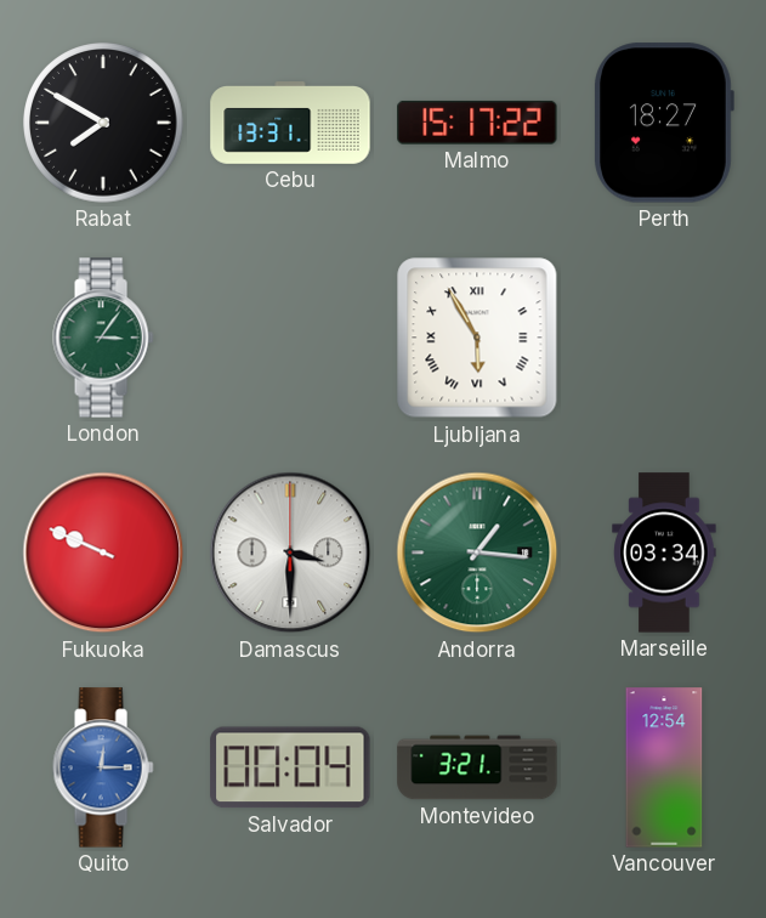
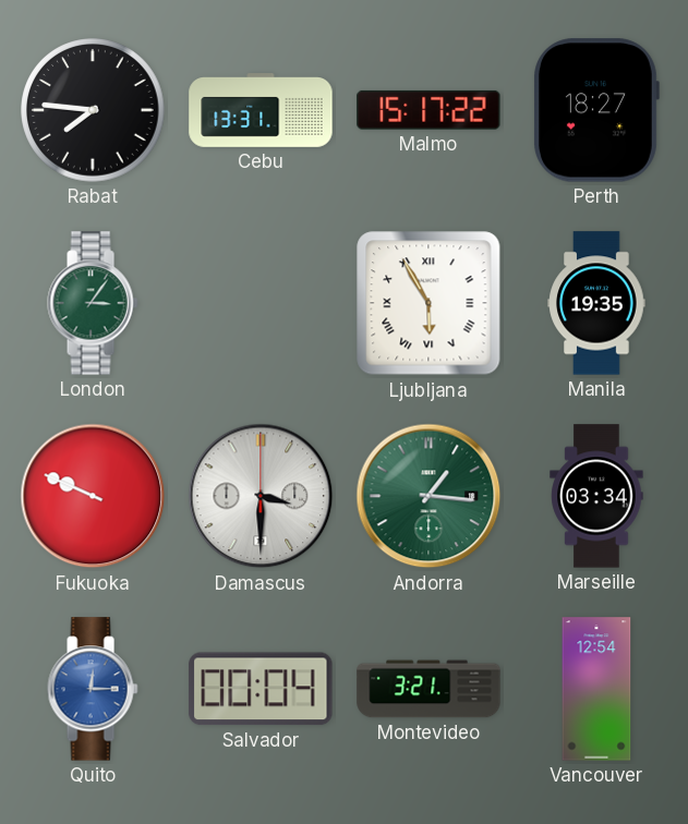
Rabat: 7:50 -> 7:46 (93, 110)
Manila: none -> 19:35 (596, 303)
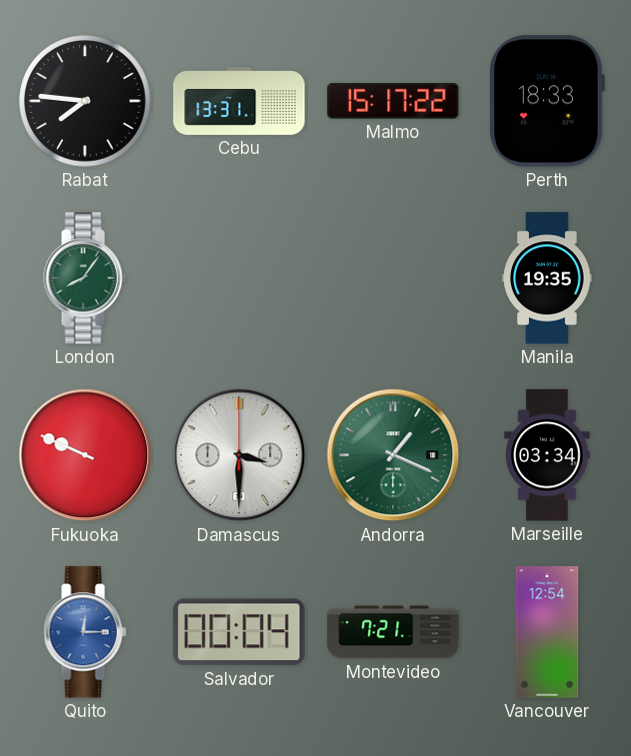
Perth: 18:27 -> 18:33 (547, 101)
London: 3:06 -> 8:06 (85, 278)
Ljubljana: 5:55 -> none (429, 303)
Andorra: 1:16 -> 1:19 (393, 455)
Montevideo: 3:21 -> 7:21 (393, 632)
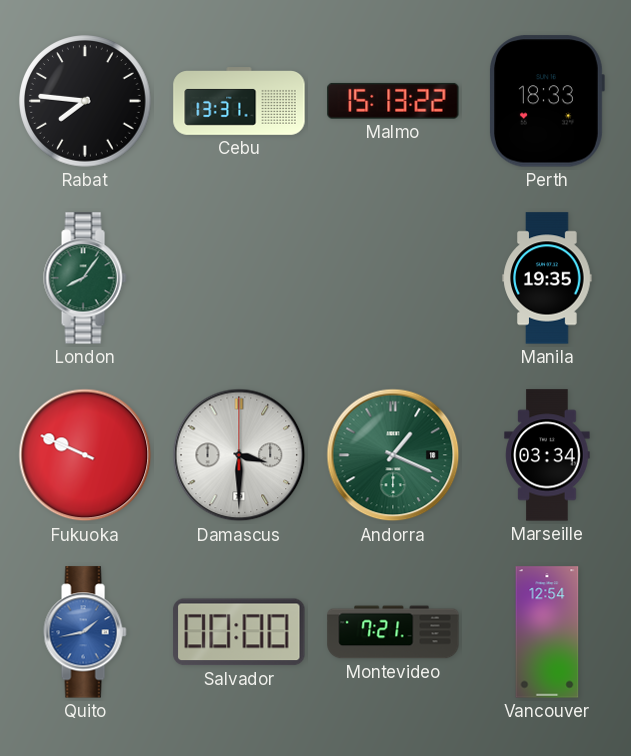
Malmo: 15:17 -> 15:13 (393, 101)
Quito: 12:15 -> 1:43 (85, 632)
Salvador: 00:04 -> 00:00 (239, 632)
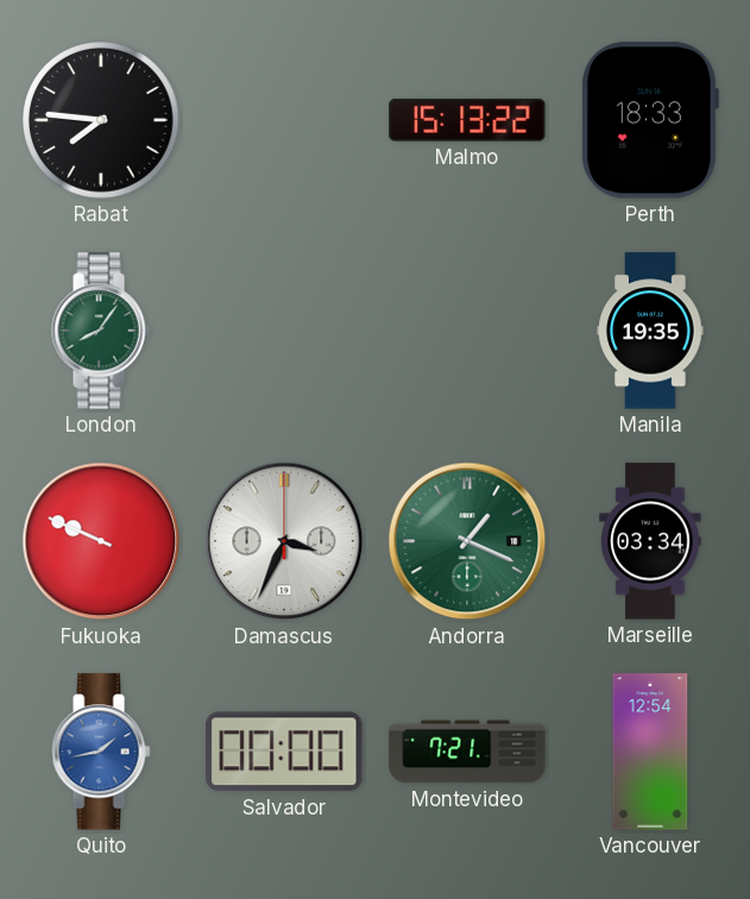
Cebu: 13:31 -> none (239, 101)
Damascus: 3:30 -> 3:34 (284, 541)
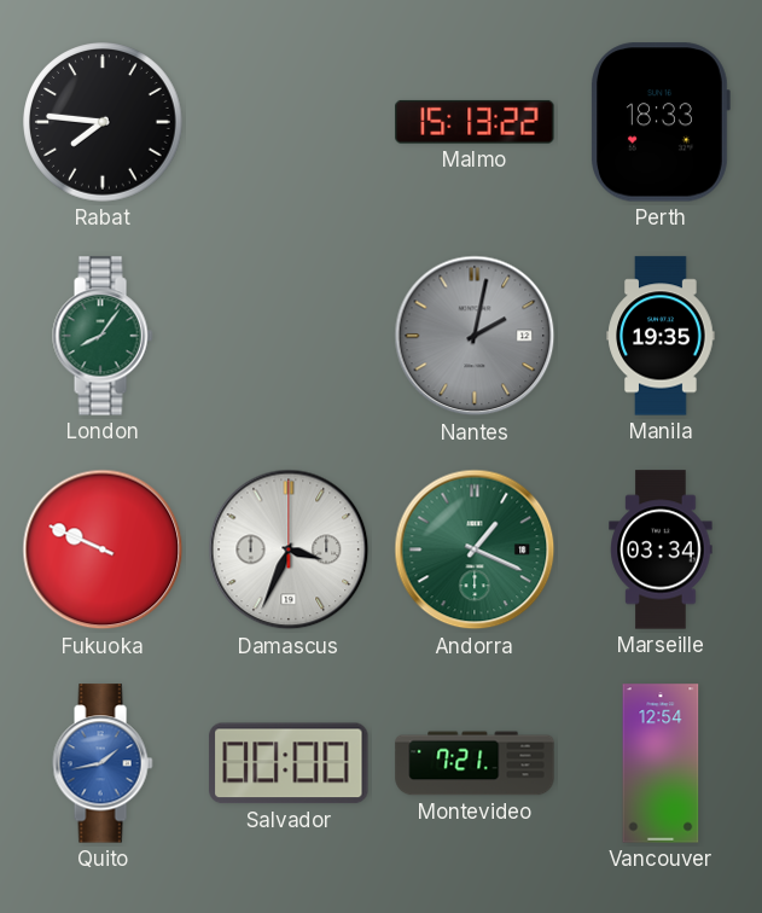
Nantes: none -> 2:02 (475, 336)
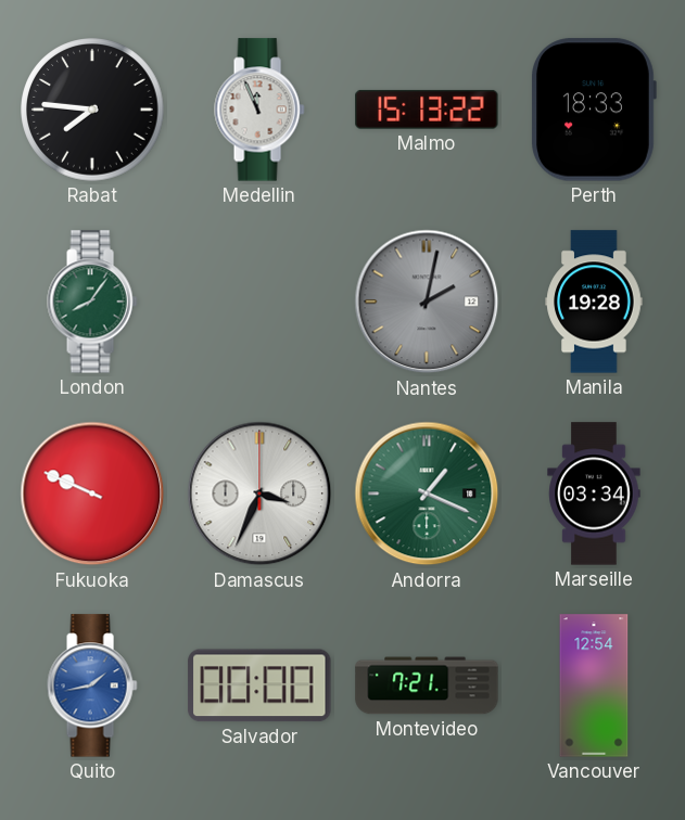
Medellin: none -> 11:56 (259, 110)
Manila: 19:35 -> 19:28 (594, 302)
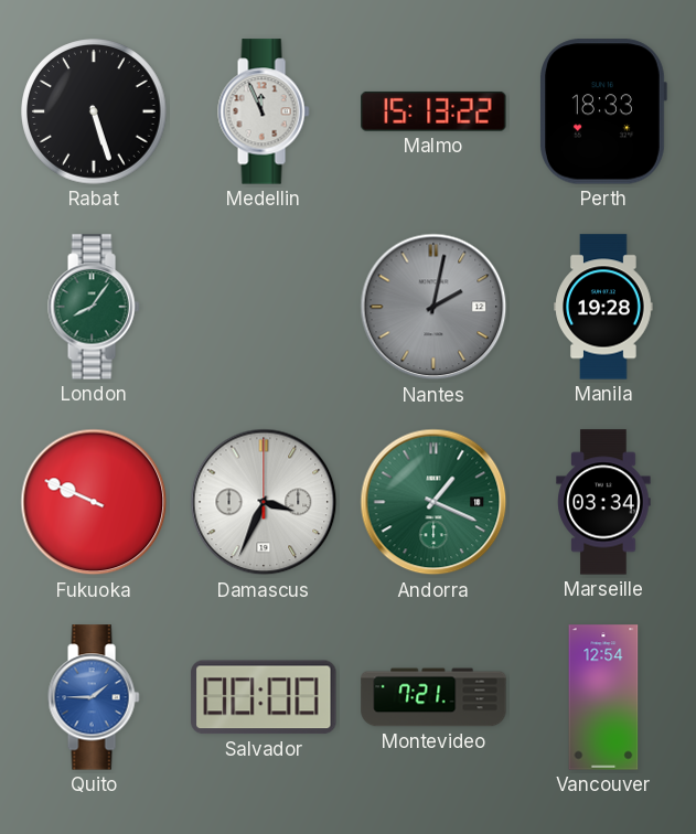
Rabat: 7:46 -> 5:27 (94, 111)
Quito: 1:43 -> 1:45 (94, 697)
